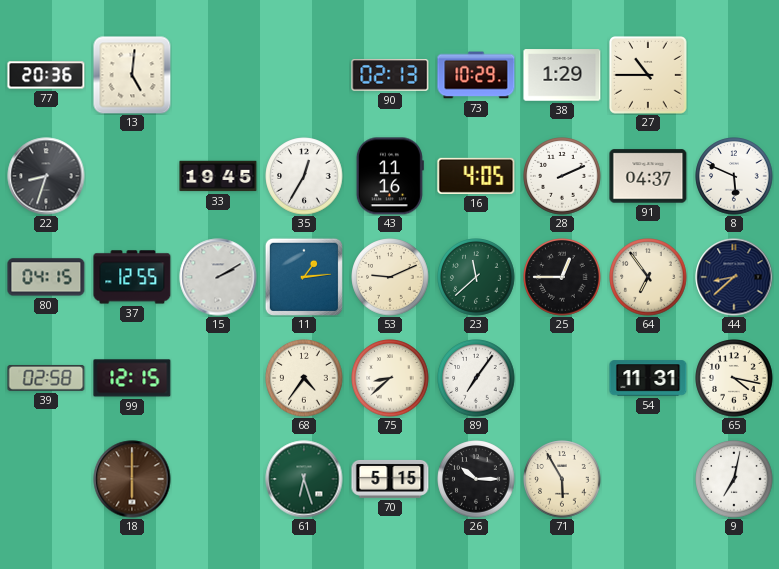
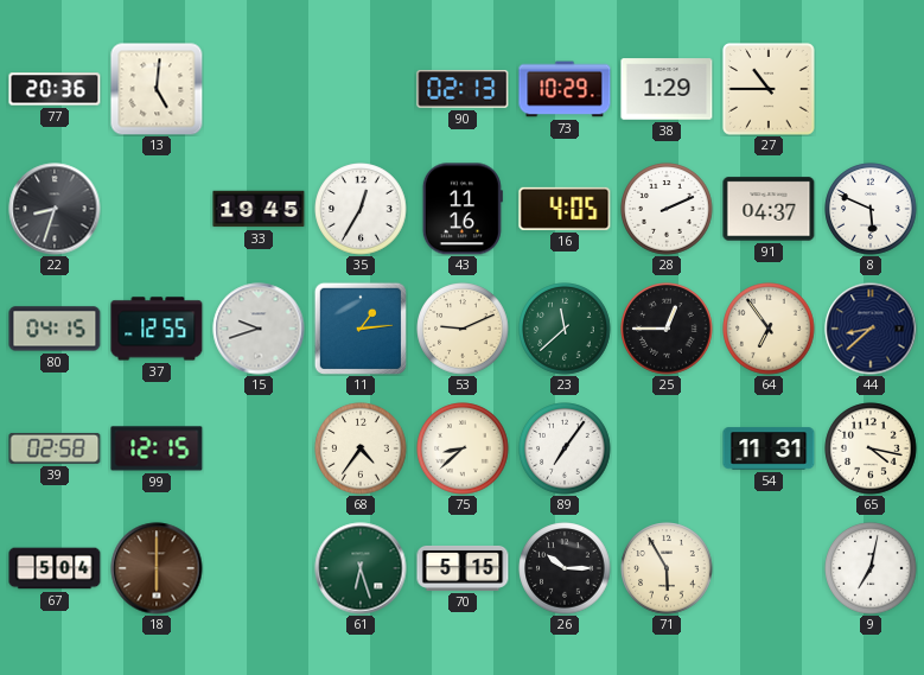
15: 2:10 -> 9:42 (259, 329)
67: none -> 5:04 (55, 568)
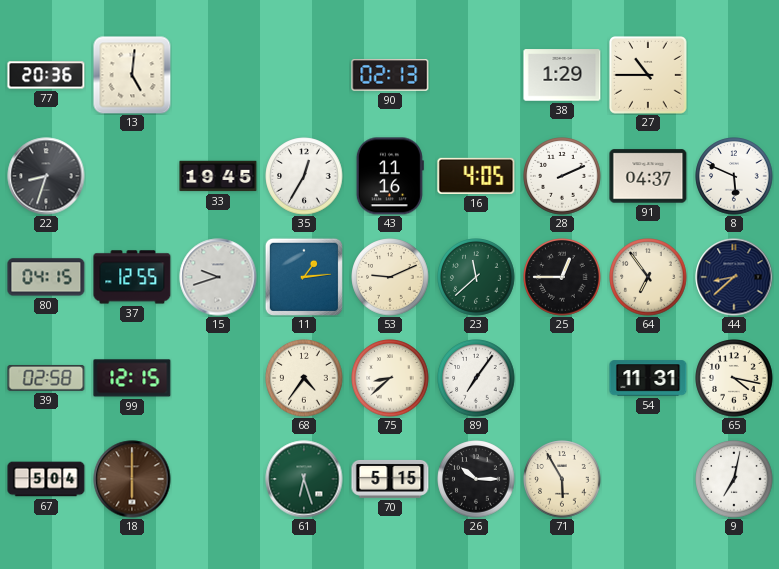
73: 10:29 -> none (565, 89)
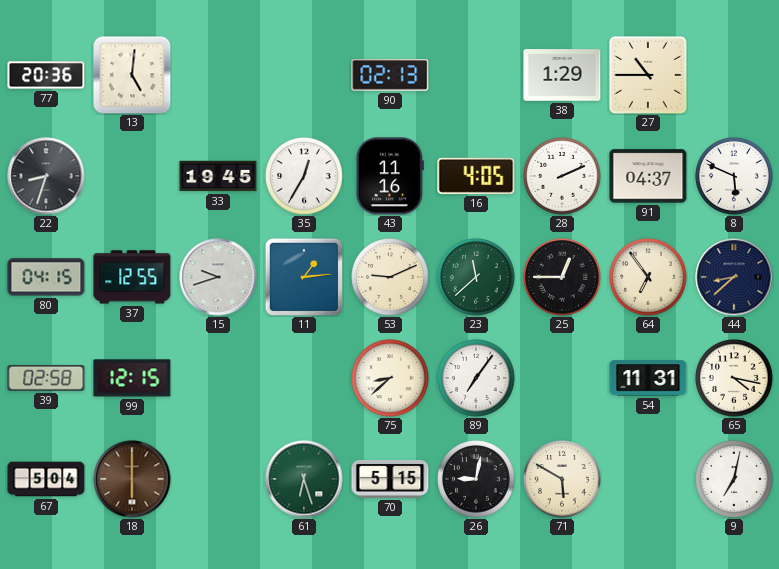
68: 4:36 -> none (304, 378)
26: 10:15 -> 9:02 (476, 479)
71: 5:55 -> 5:50 (562, 479)
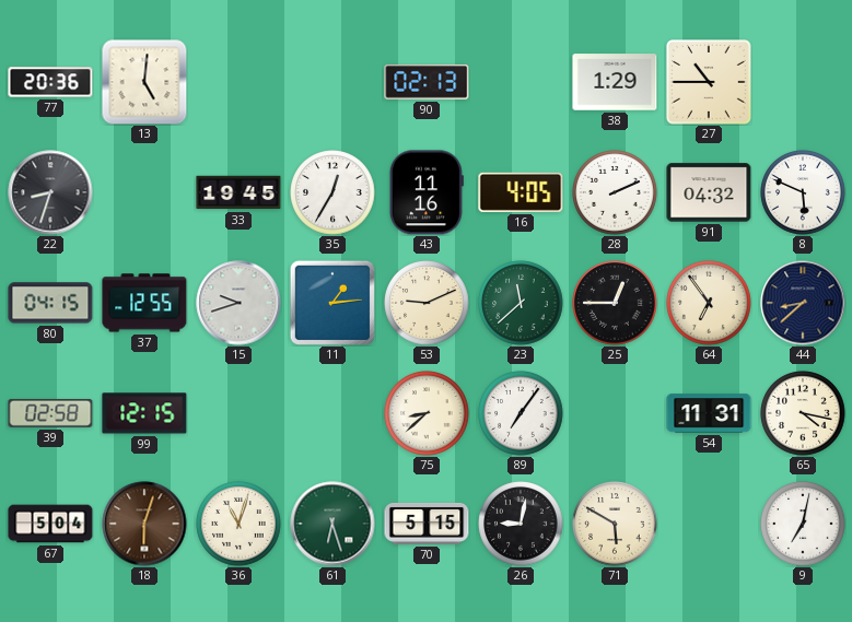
91: 04:37 -> 04:32 (709, 192)
18: 6:00 -> 6:03 (144, 524)
36: none -> 11:03 (238, 524)
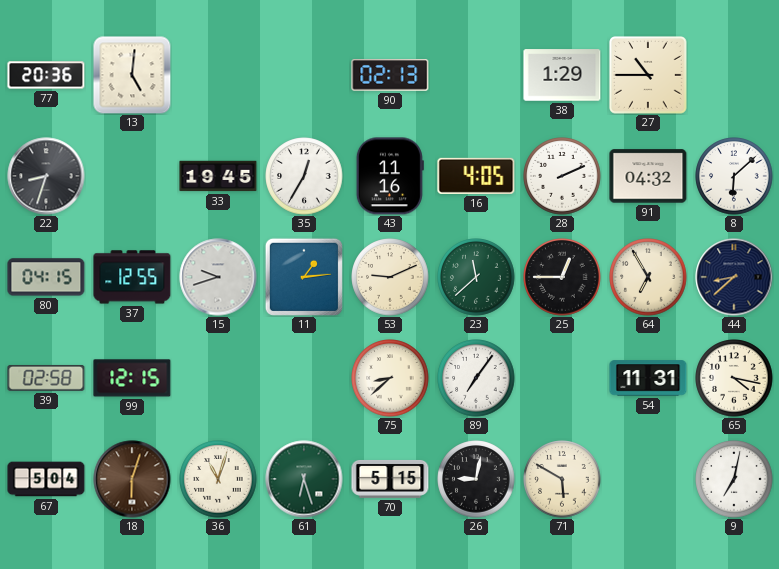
8: 5:49 -> 6:08 (734, 176)
64: 6:54 -> 6:55 (648, 277)
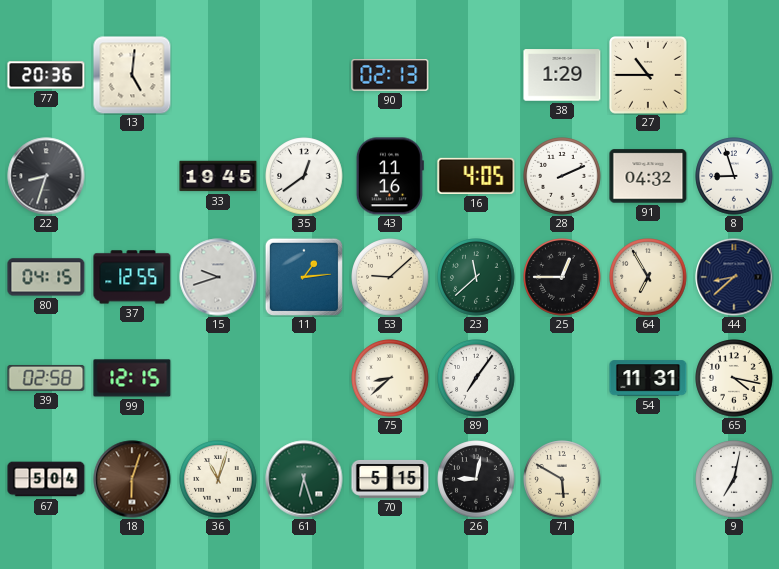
35: 12:35 -> 12:39 (304, 176)
8: 6:08 -> 8:57 (734, 176)
53: 9:11 -> 9:08 (390, 277)
